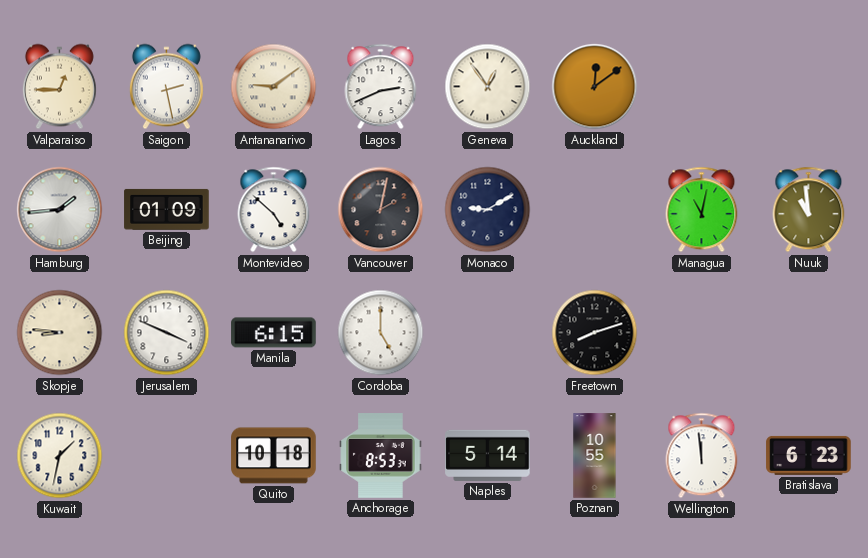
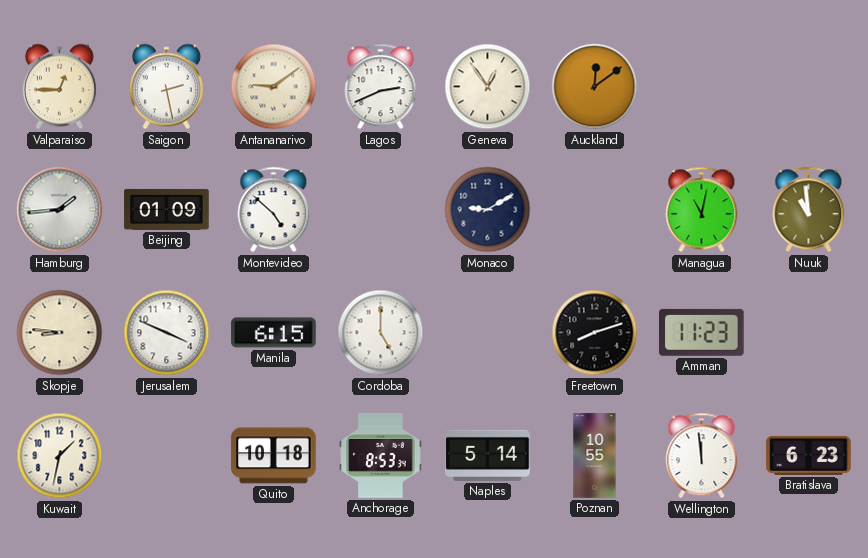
Vancouver: 2:02 -> none (381, 210)
Amman: none -> 11:23 (702, 332)
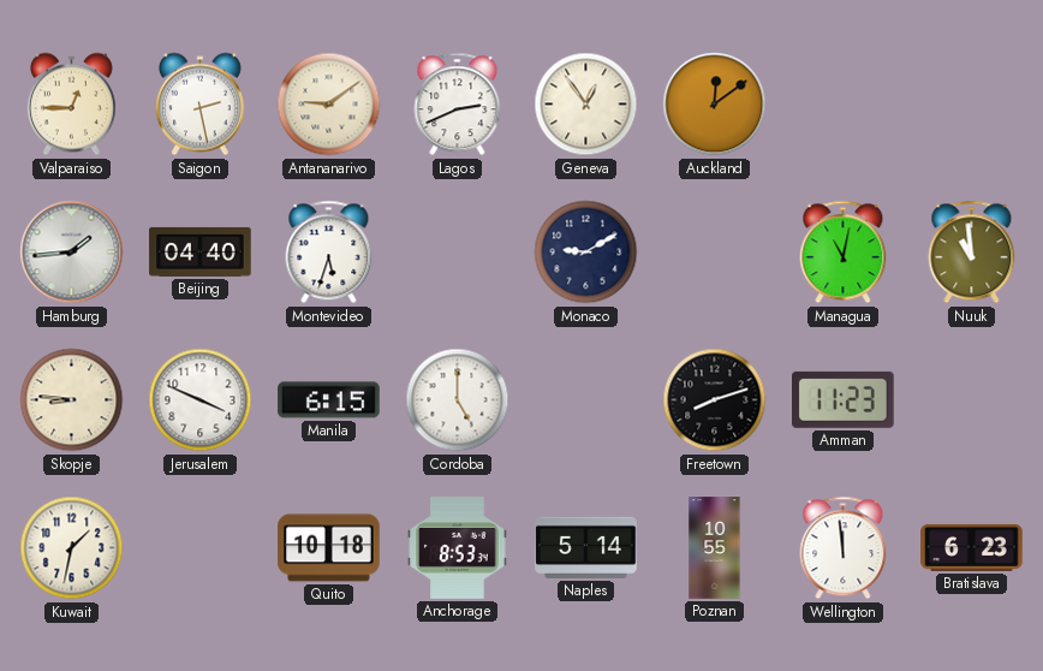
Beijing: 01:09 -> 04:40 (201, 251)
Montevideo: 4:52 -> 5:33 (329, 253)
